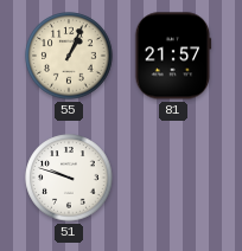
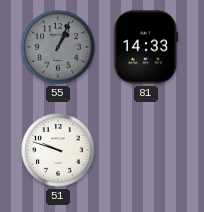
55 dial: cream -> grey (58, 47)
81: 21:57 -> 14:33 (146, 47)
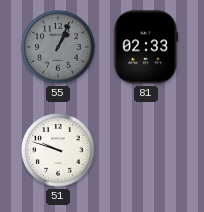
81: 14:33 -> 02:33 (146, 47)
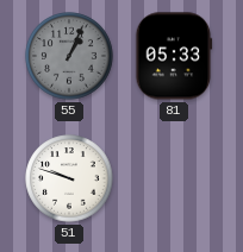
81: 02:33 -> 05:33 (174, 56)
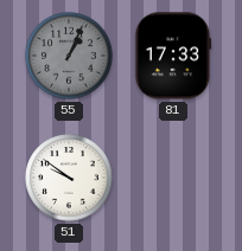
81: 05:33 -> 17:33 (173, 56)
51: 9:48 -> 9:51 (69, 178)
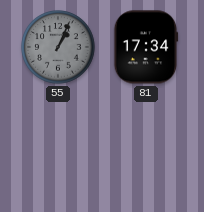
81: 17:33 -> 17:34 (146, 47)
51: 9:51 -> none (69, 178)
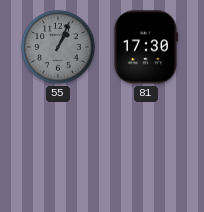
81: 17:34 -> 17:30 (146, 47)
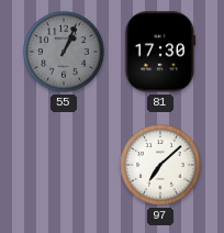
97: none -> 7:08 (160, 165)
